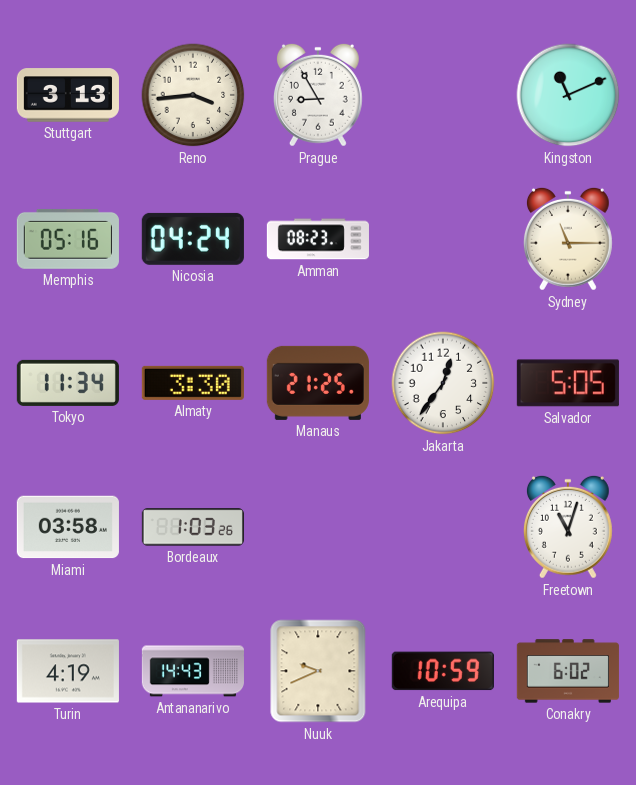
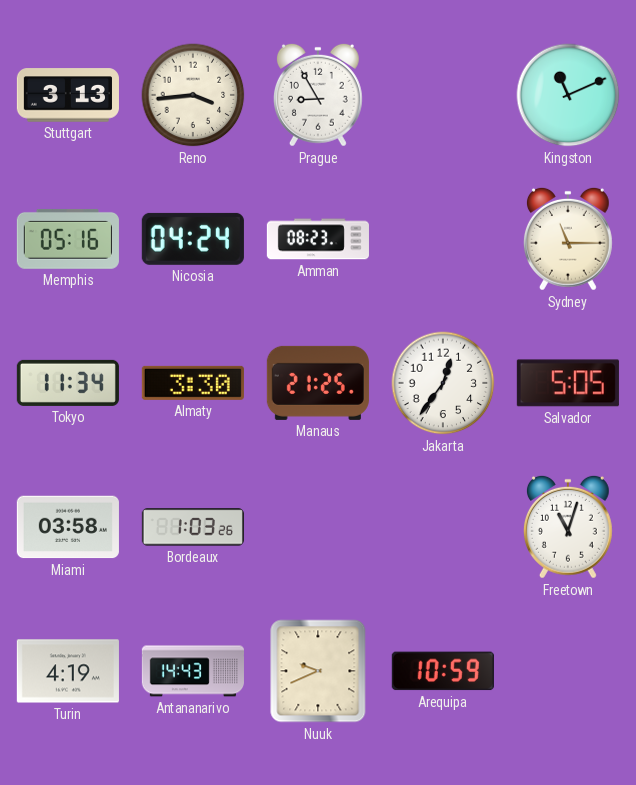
Conakry: 6:02 -> none (568, 671)
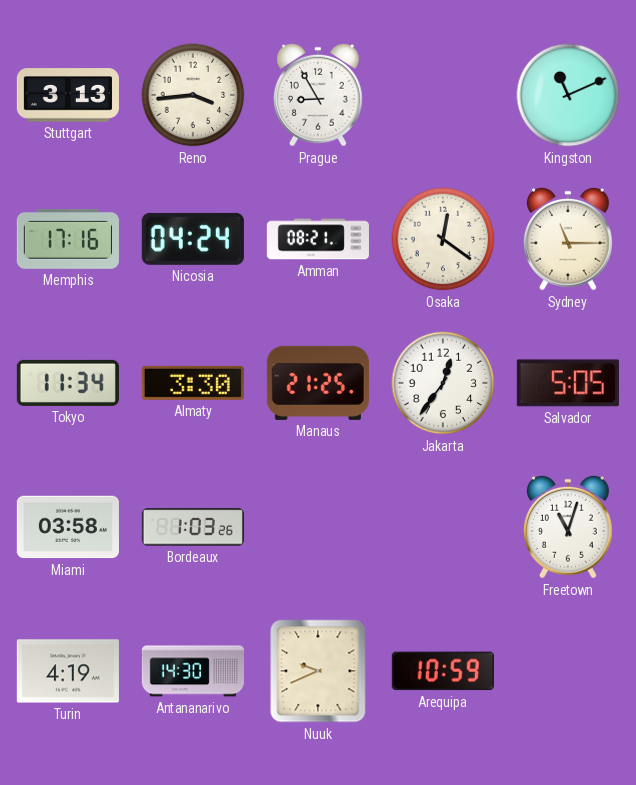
Memphis: 05:16 -> 17:16 (68, 239)
Amman: 08:23 -> 08:21 (318, 239)
Osaka: none -> 12:21 (443, 239)
Antananarivo: 14:43 -> 14:30 (193, 671)
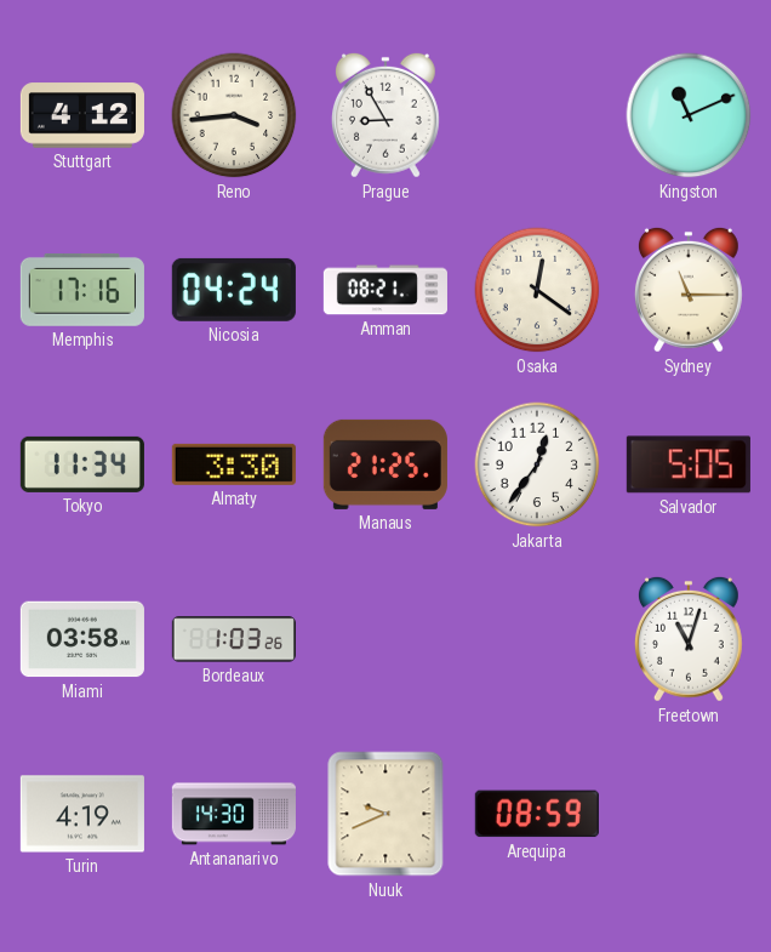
Stuttgart: 3:13 -> 4:12 (82, 115)
Arequipa: 10:59 -> 08:59 (537, 814)
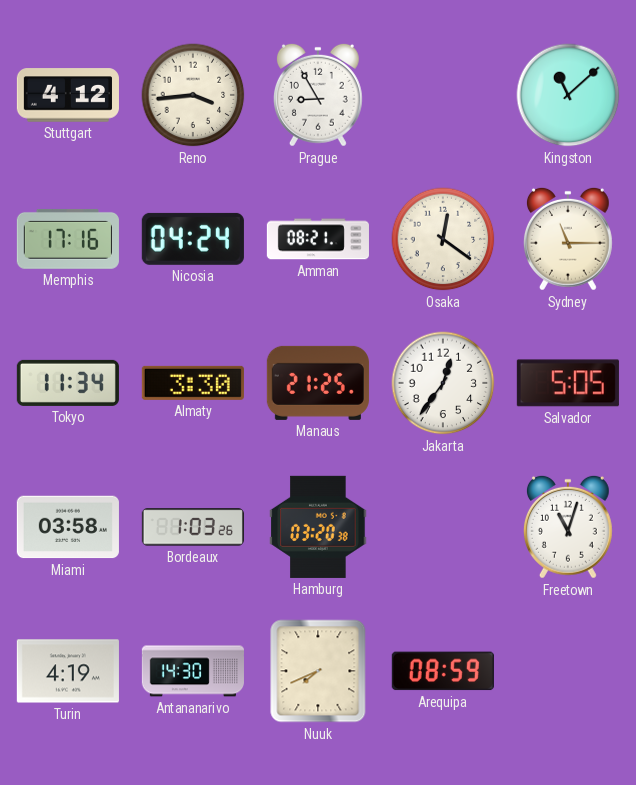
Kingston: 11:11 -> 11:08 (568, 95)
Hamburg: none -> 03:20 (318, 527)
Nuuk: 9:41 -> 7:41 (318, 671)
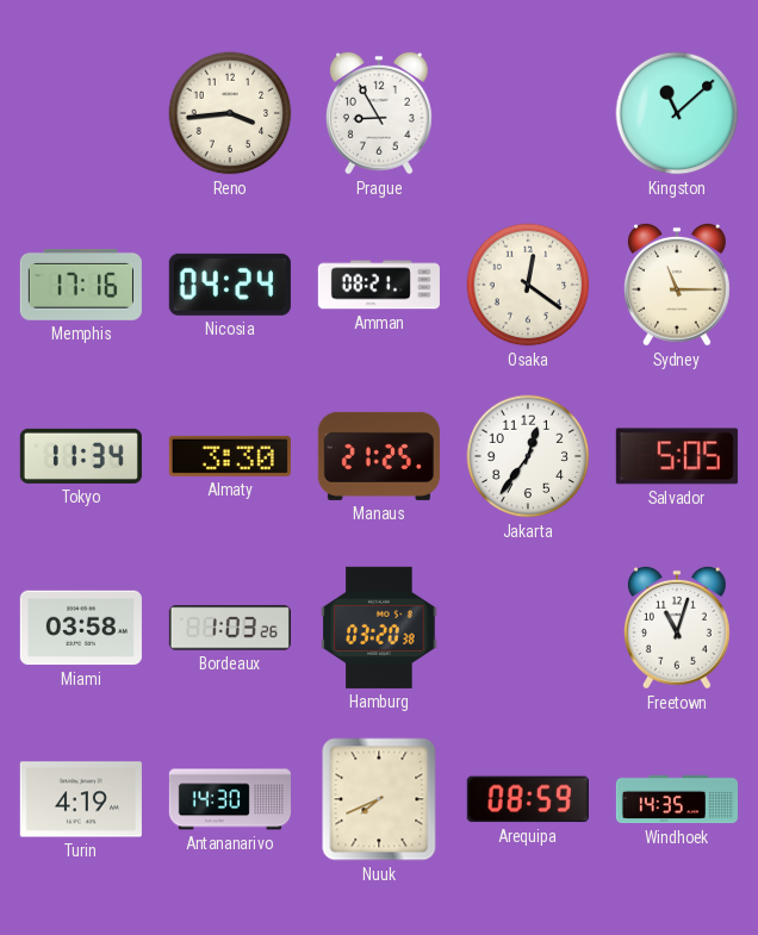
Stuttgart: 4:12 -> none (68, 95)
Windhoek: none -> 14:35 (676, 799)
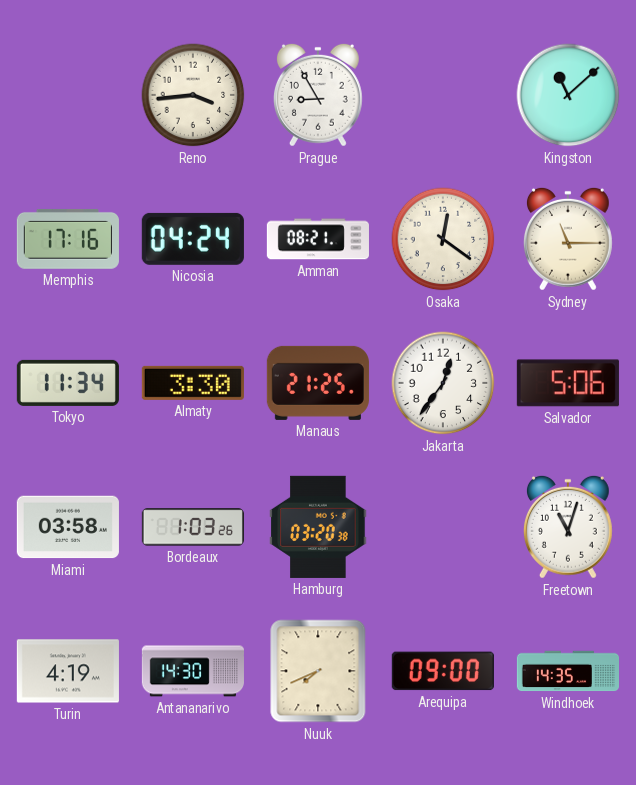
Salvador: 5:05 -> 5:06 (568, 383)
Arequipa: 08:59 -> 09:00 (443, 671)
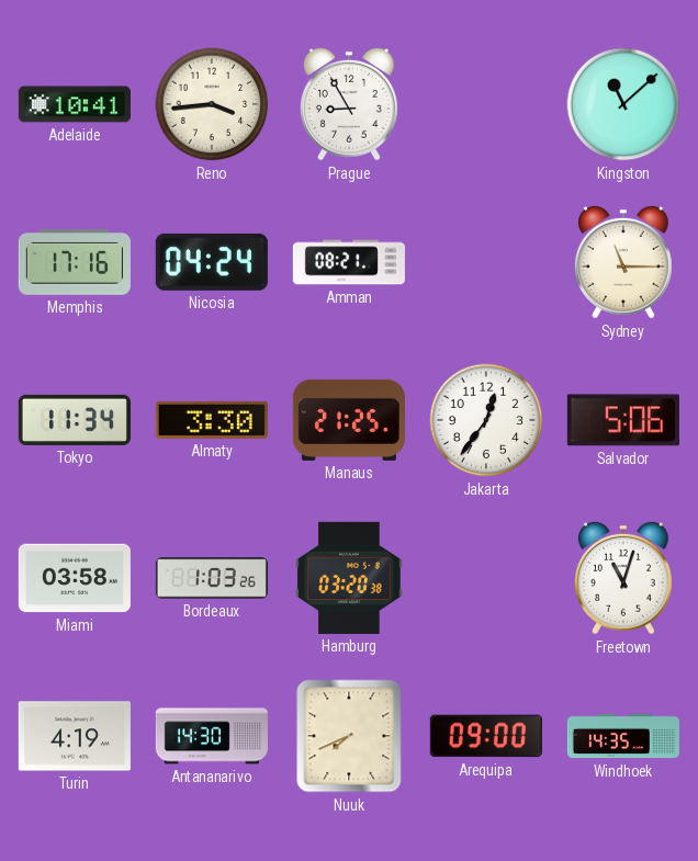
Adelaide: none -> 10:41 (75, 104)
Osaka: 12:21 -> none (443, 239)
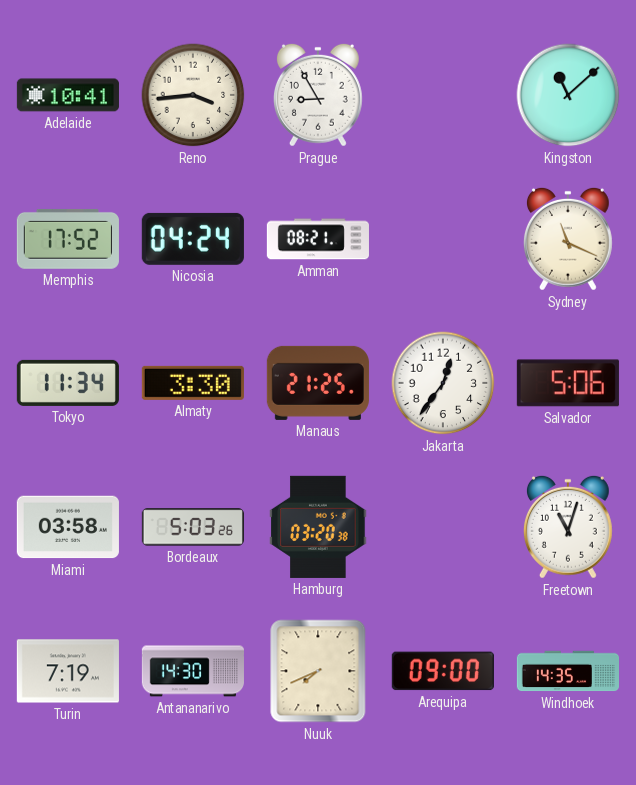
Memphis: 17:16 -> 17:52 (68, 239)
Sydney: 11:15 -> 11:19 (568, 239)
Bordeaux: 1:03 -> 5:03 (193, 527)
Turin: 4:19 -> 7:19 (68, 671)
